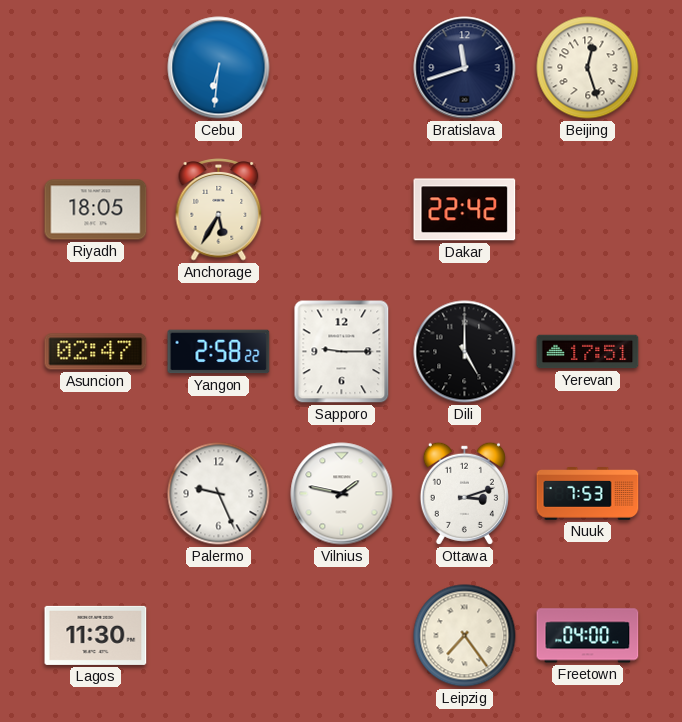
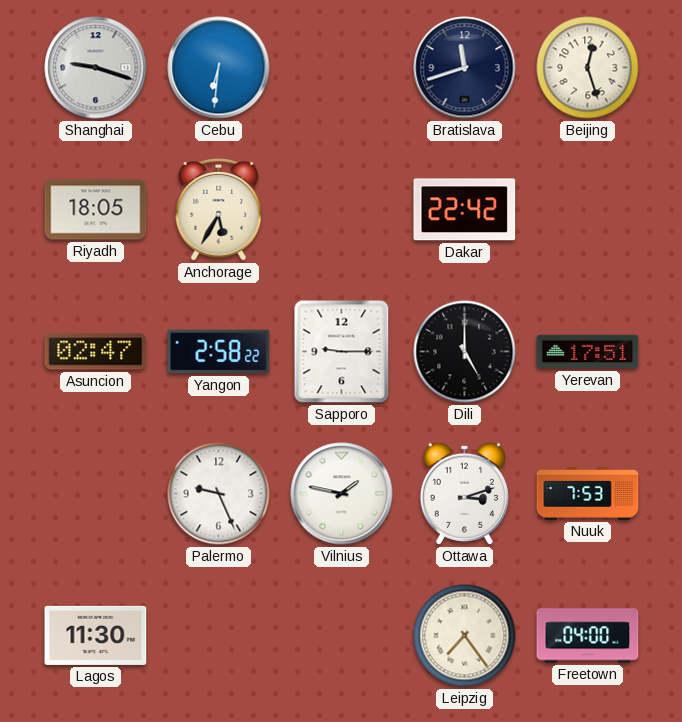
Shanghai: none -> 9:18 (96, 68)
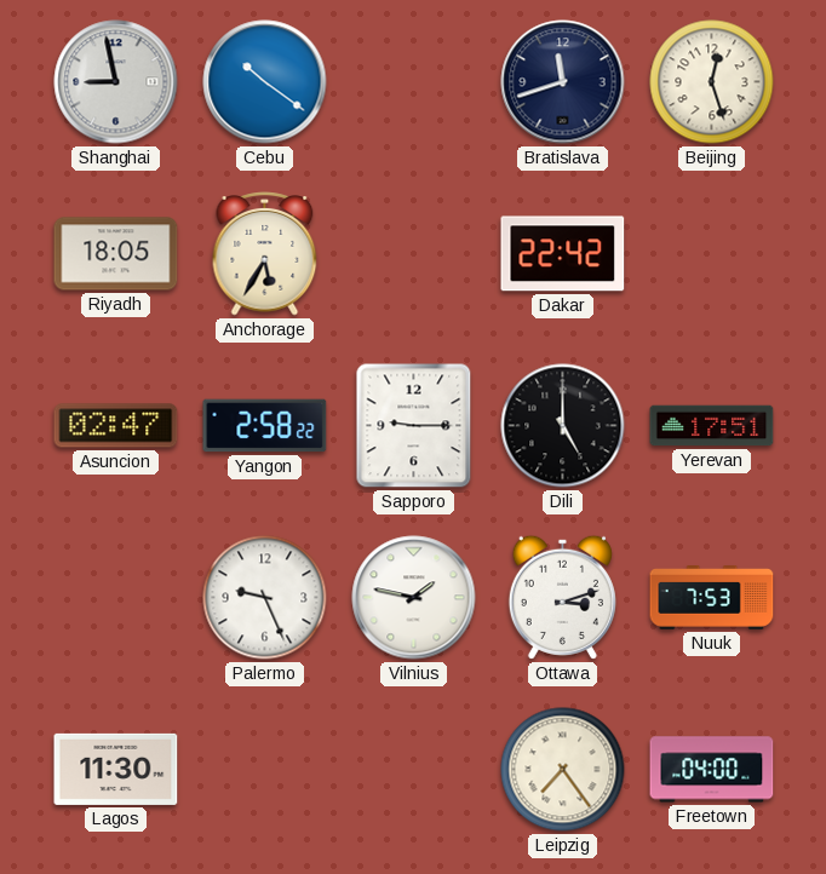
Shanghai: 9:18 -> 8:58 (116, 82)
Cebu: 6:31 -> 10:21 (265, 82)
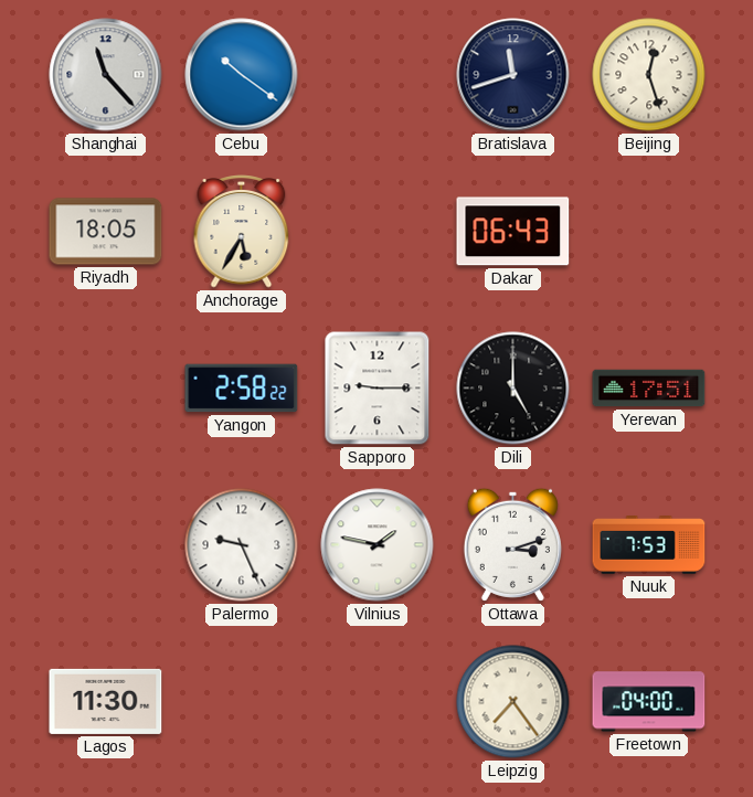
Shanghai: 8:58 -> 11:23 (106, 75)
Dakar: 22:42 -> 06:43 (513, 232)
Asuncion: 02:47 -> none (116, 426)
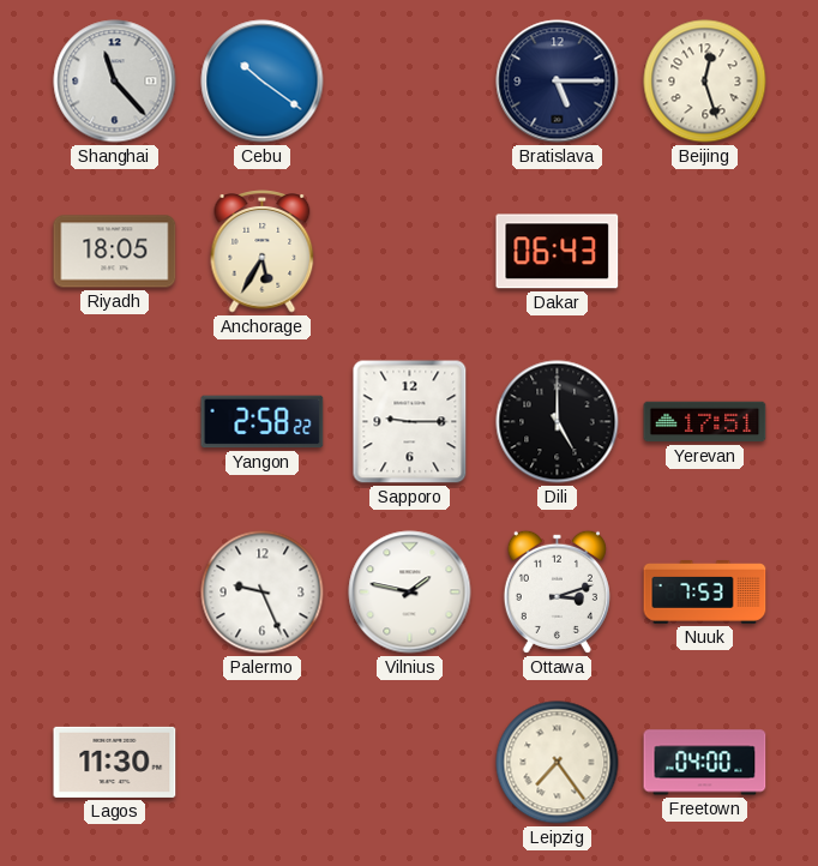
Bratislava: 11:42 -> 5:15 (558, 82)
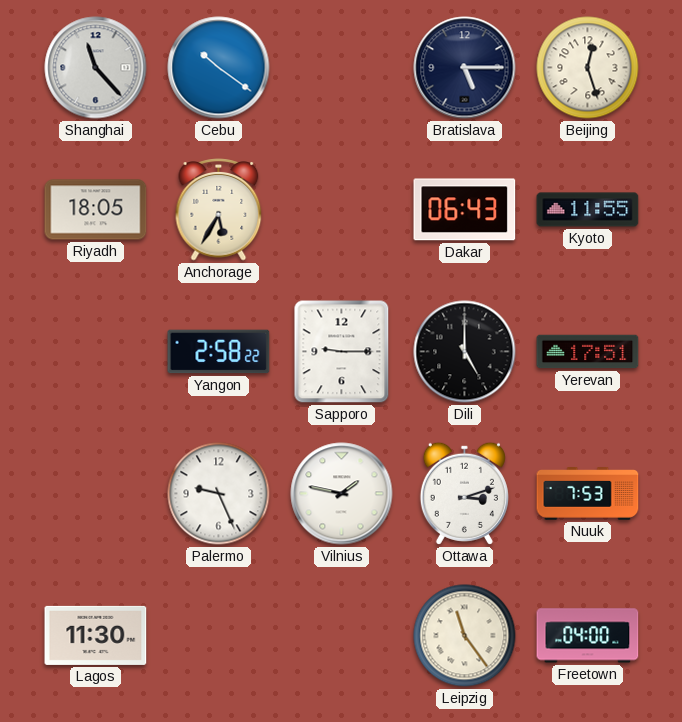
Kyoto: none -> 11:55 (588, 210)
Leipzig: 7:24 -> 11:24 (465, 636)
